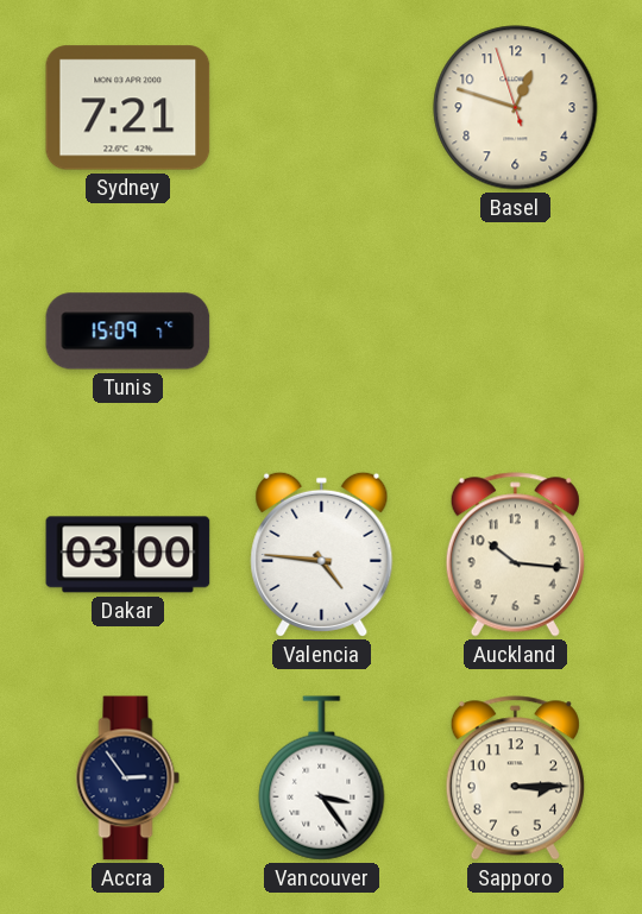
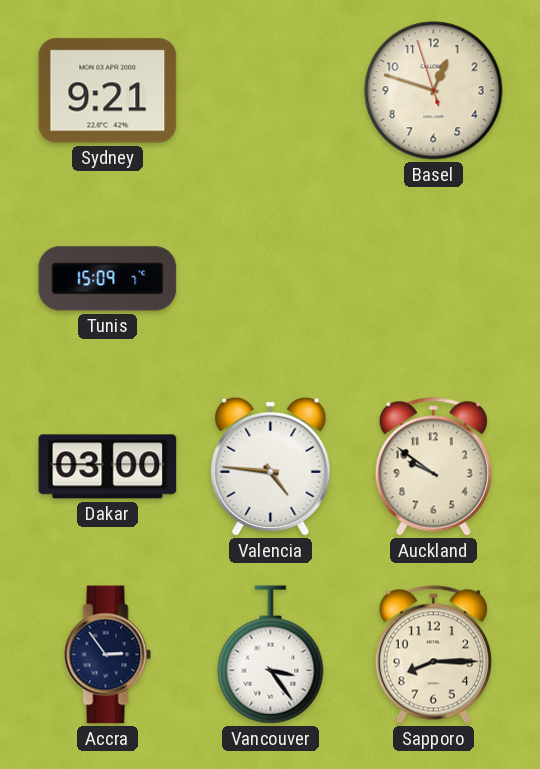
Sydney: 7:21 -> 9:21 (108, 91)
Auckland: 10:16 -> 9:51 (433, 467)
Sapporo: 3:15 -> 8:15 (433, 655)
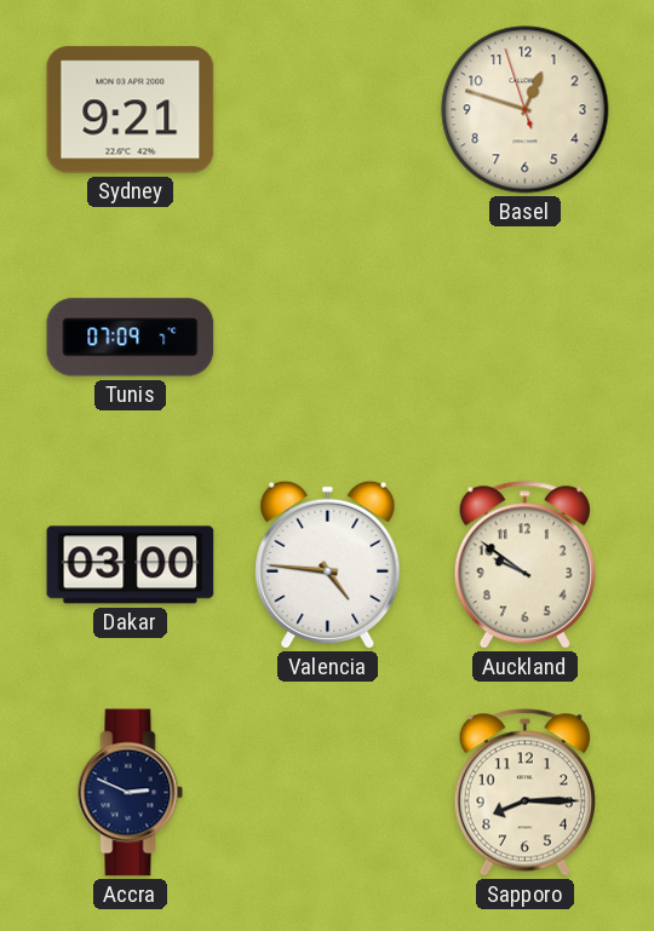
Tunis: 15:09 -> 07:09 (131, 338)
Accra: 2:54 -> 2:49 (131, 793)
Vancouver: 3:24 -> none (271, 655)
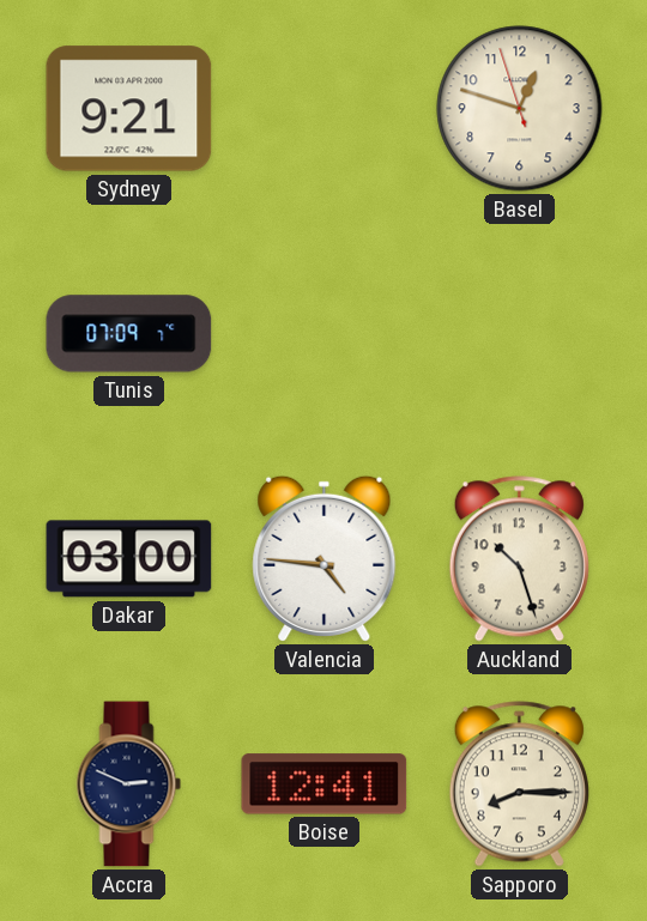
Auckland: 9:51 -> 10:27 (519, 559)
Boise: none -> 12:41 (325, 784)
